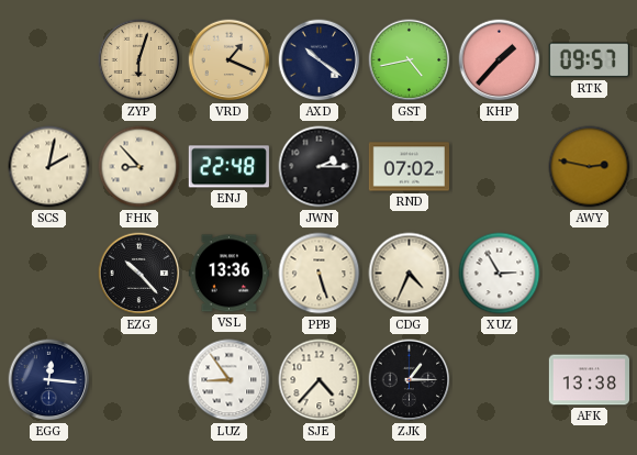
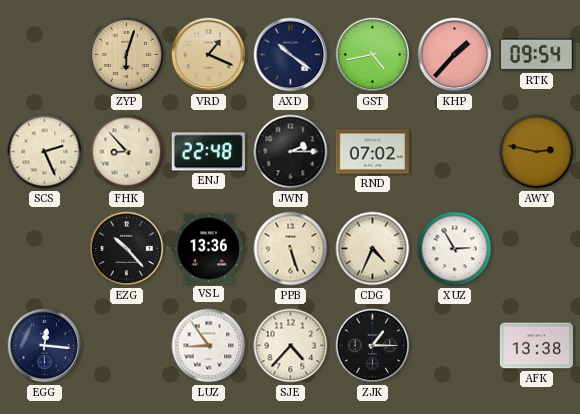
RTK: 09:57 -> 09:54 (536, 55)
SCS: 2:02 -> 2:26 (45, 152)
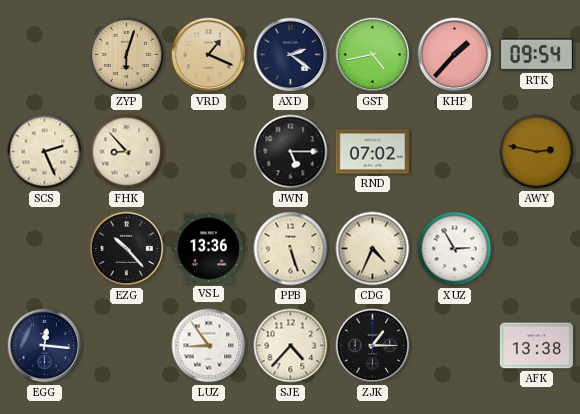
AXD: 10:21 -> 2:21 (291, 55)
ENJ: 22:48 -> none (208, 152)
JWN: 2:15 -> 5:15 (291, 152)
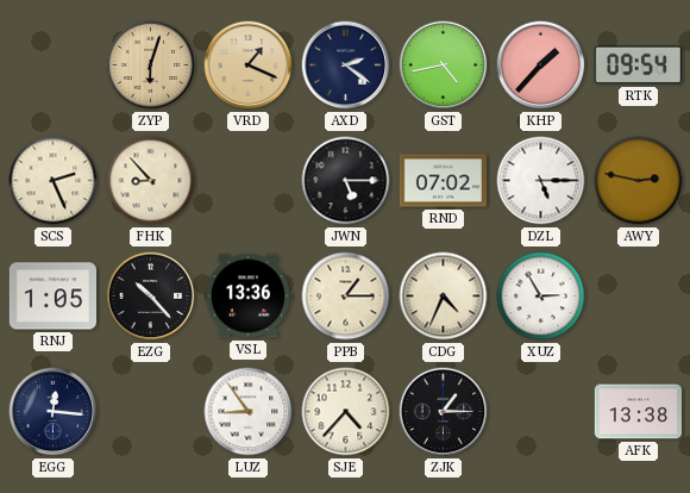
DZL: none -> 5:15 (541, 181)
RNJ: none -> 1:05 (52, 297)
PPB: 5:27 -> 1:15 (346, 297)
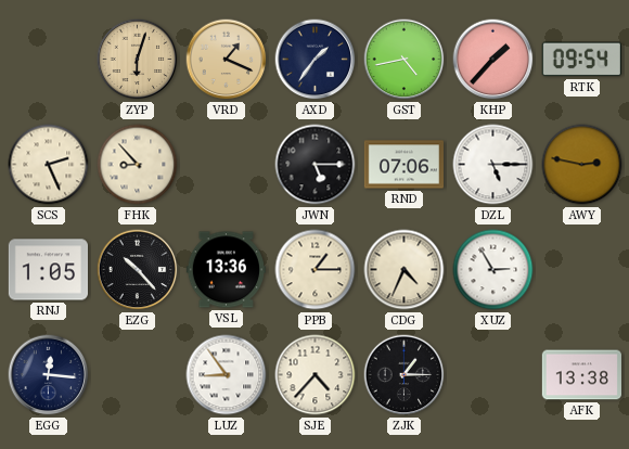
AXD: 2:21 -> 1:36 (316, 60)
RND: 07:02 -> 07:06 (403, 165)
